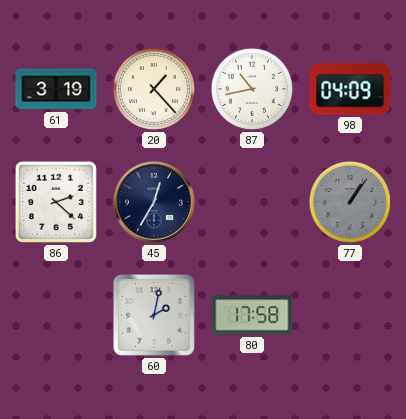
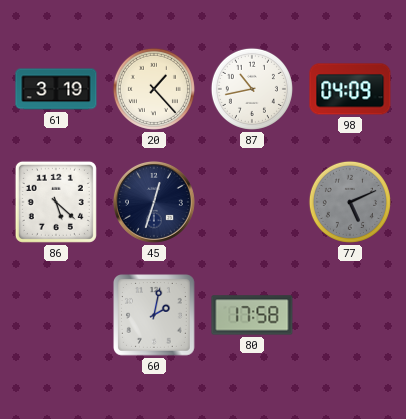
86: 2:22 -> 5:22 (56, 202)
45: 12:35 -> 12:33 (154, 202)
77: 1:06 -> 5:11 (350, 202)
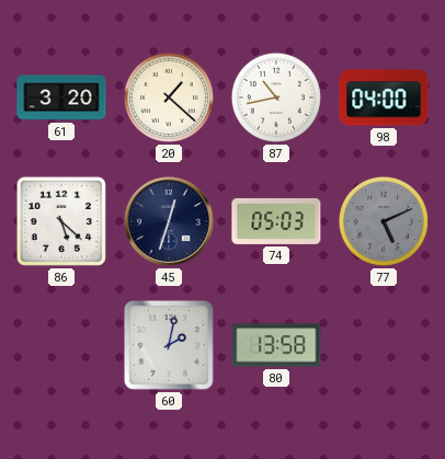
61: 3:19 -> 3:20 (61, 97)
20: 1:23 -> 1:22 (169, 97)
98: 04:09 -> 04:00 (384, 97)
74: none -> 05:03 (276, 221)
80: 17:58 -> 13:58 (276, 345)
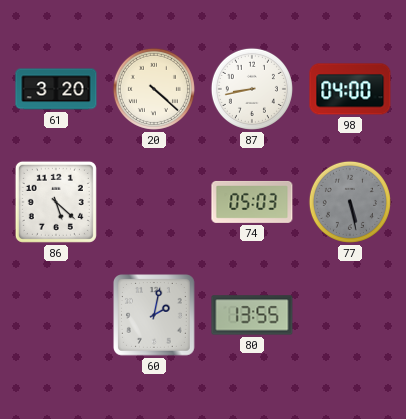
20: 1:22 -> 4:22 (154, 89)
87: 10:43 -> 8:43 (252, 89)
45: 12:33 -> none (169, 221)
77: 5:11 -> 5:28 (350, 202)
80: 13:58 -> 13:55 (252, 315)
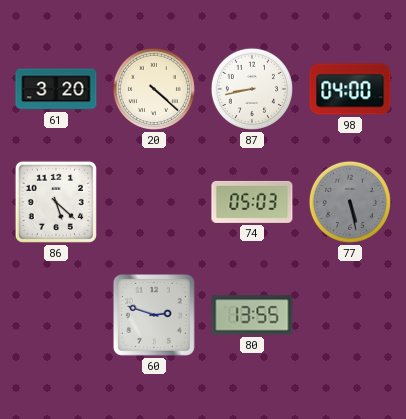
60: 2:02 -> 2:48 (155, 316)
